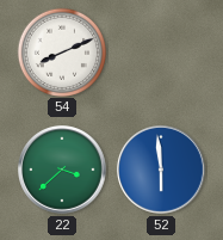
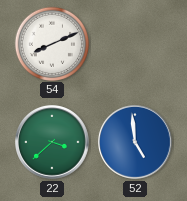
52: 5:59 -> 4:59 (135, 142)
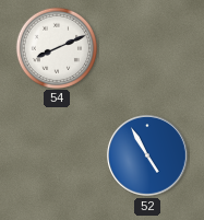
22: 3:38 -> none (52, 142)
52: 4:59 -> 4:55 (147, 155)
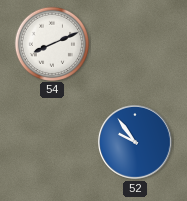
52: 4:55 -> 9:54 (135, 142)
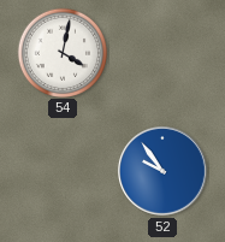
54: 8:11 -> 4:02 (61, 52)
